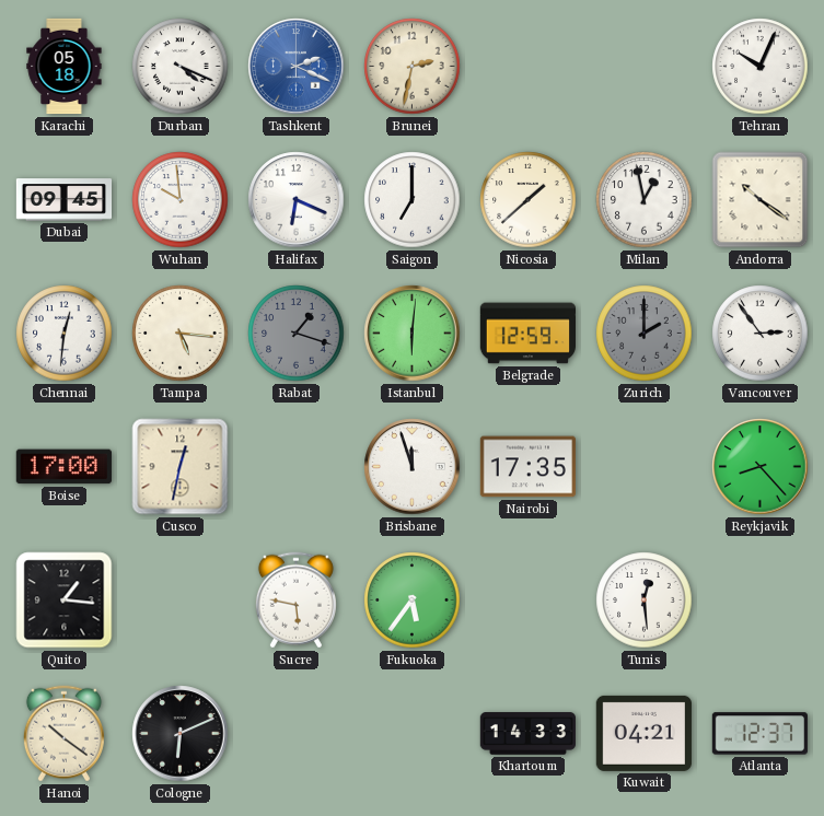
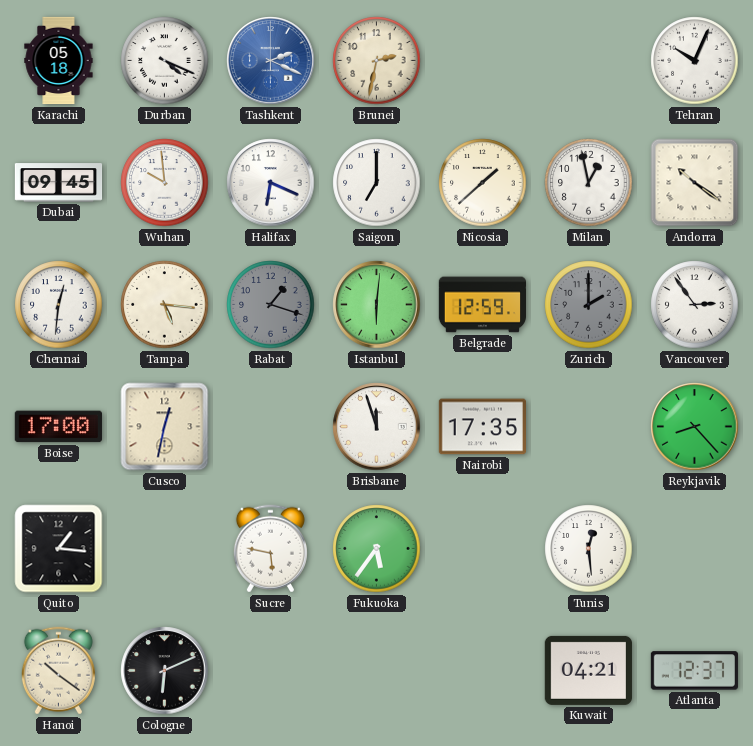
Khartoum: 14:33 -> none (527, 734)
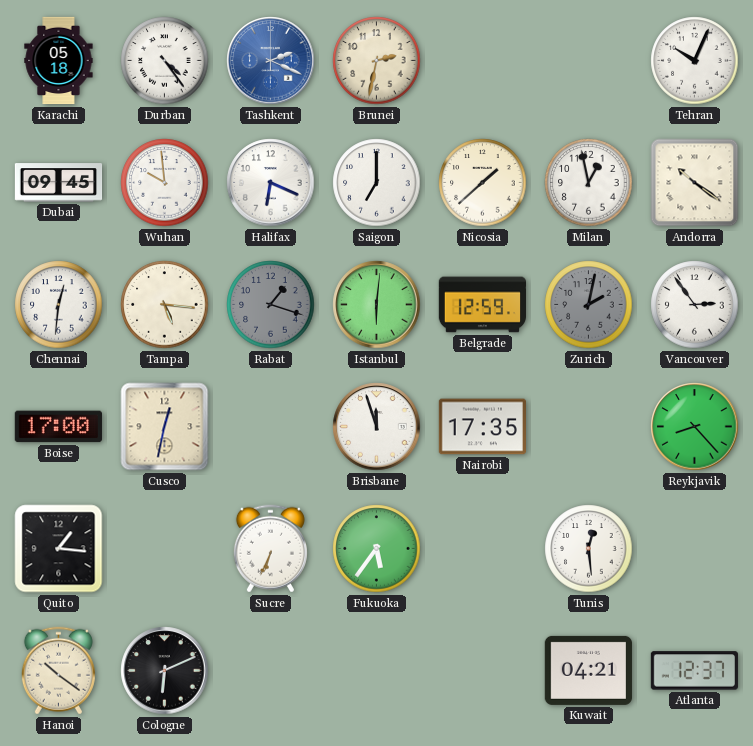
Durban: 4:19 -> 4:24 (165, 61)
Zurich: 2:00 -> 2:02 (589, 305)
Sucre: 5:47 -> 6:34 (270, 549)
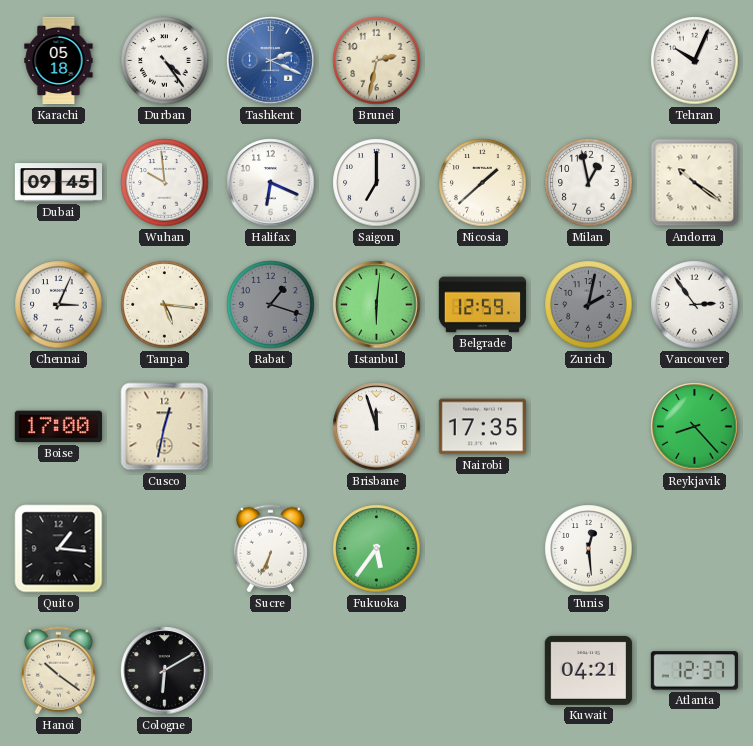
Chennai: 12:31 -> 3:04 (59, 305)
Cologne: 6:11 -> 6:10 (165, 671)
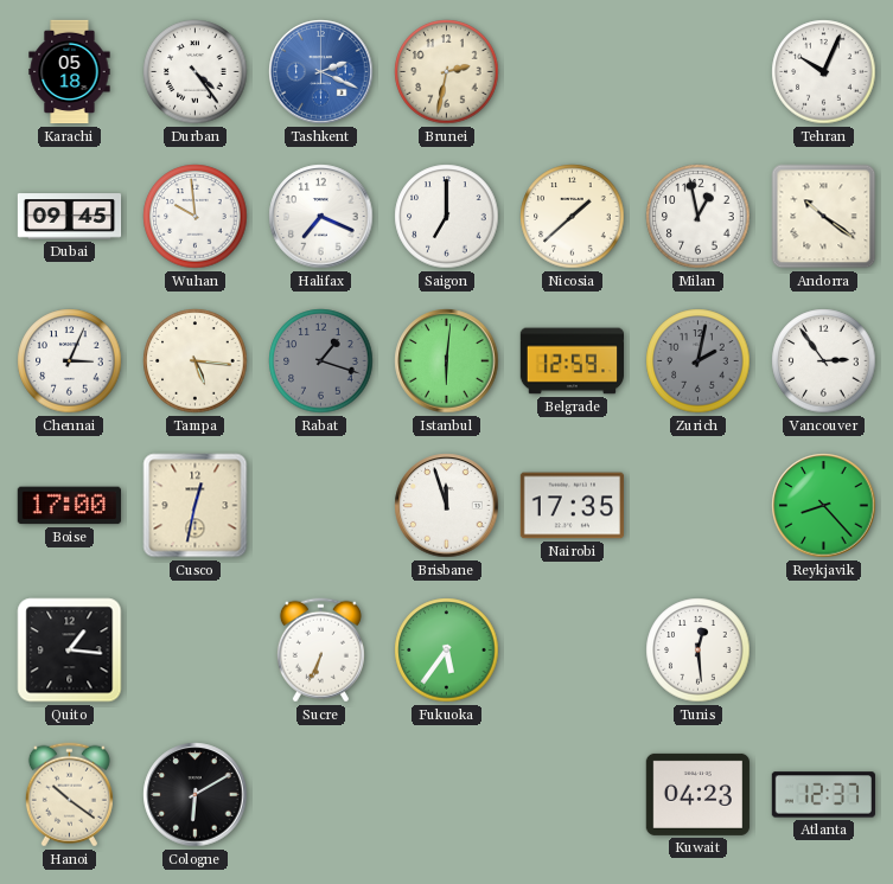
Halifax: 6:19 -> 7:19 (321, 217)
Kuwait: 04:21 -> 04:23 (697, 794)
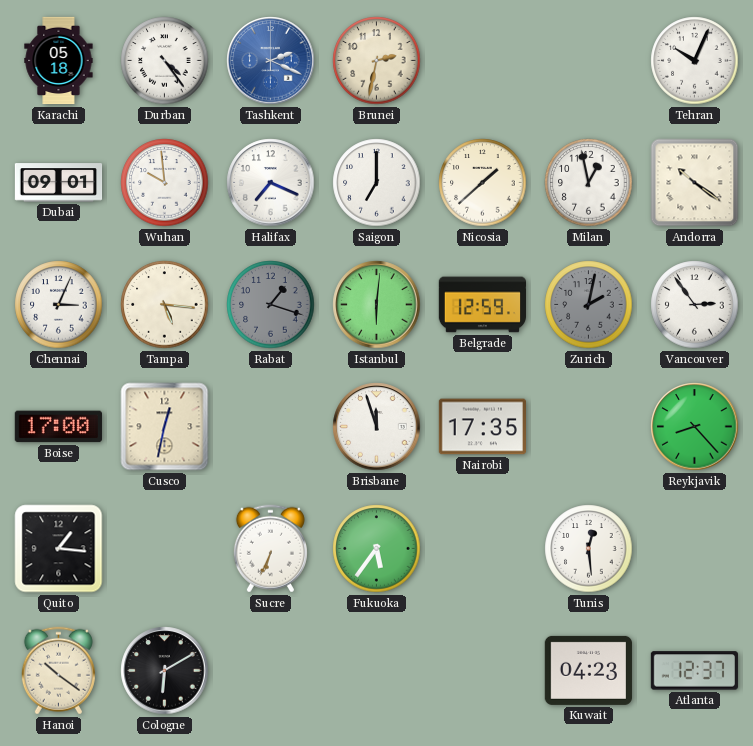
Dubai: 09:45 -> 09:01 (59, 183)
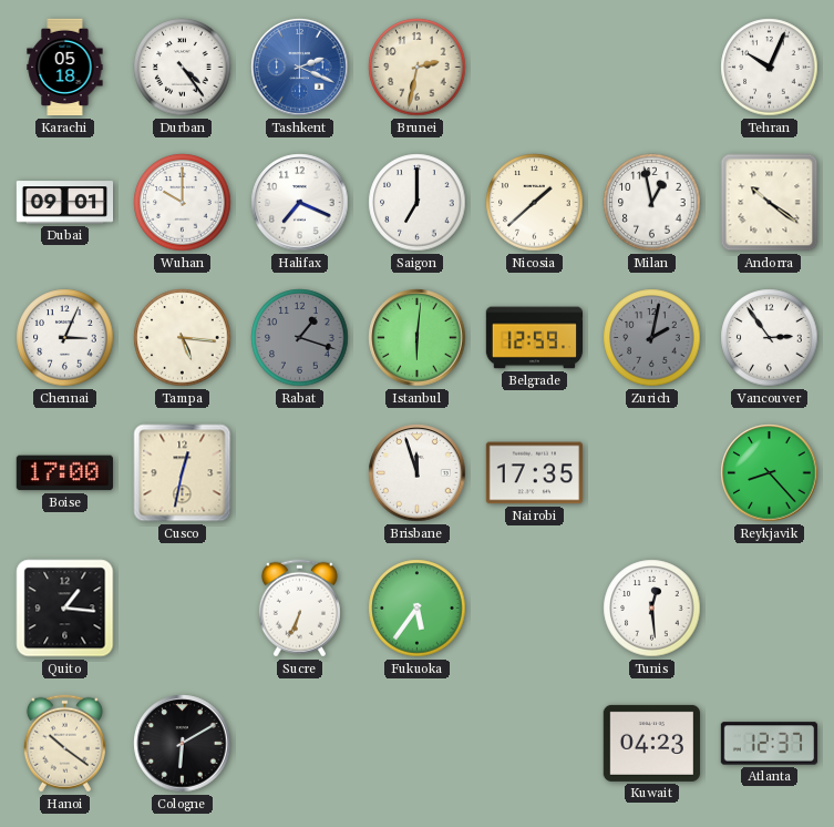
Wuhan: 9:59 -> 10:00 (183, 203)
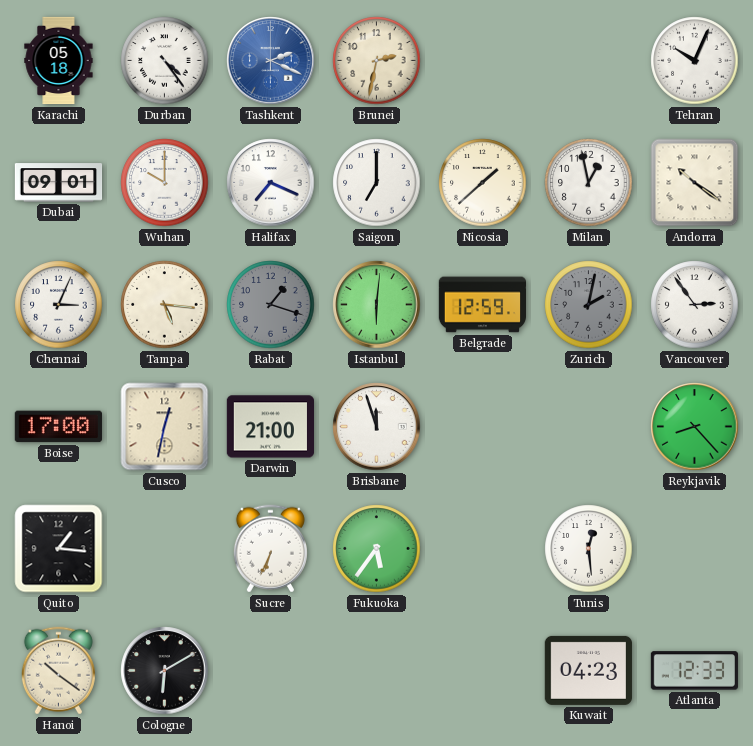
Darwin: none -> 21:00 (270, 427)
Nairobi: 17:35 -> none (534, 473)
Atlanta: 12:37 -> 12:33 (694, 671)
